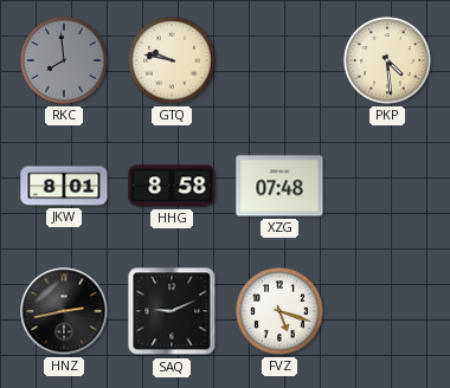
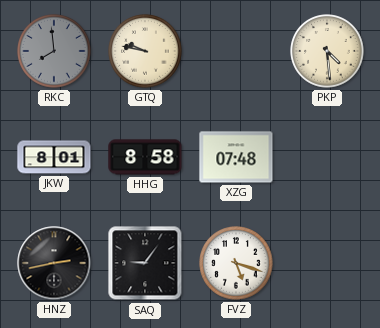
SAQ: 9:11 -> 9:06 (145, 263)
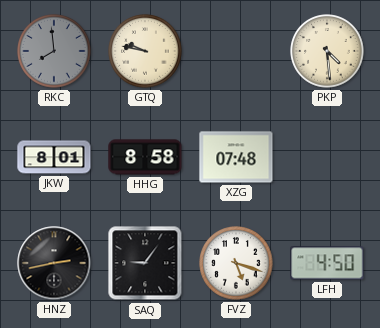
LFH: none -> 4:50 (327, 263)
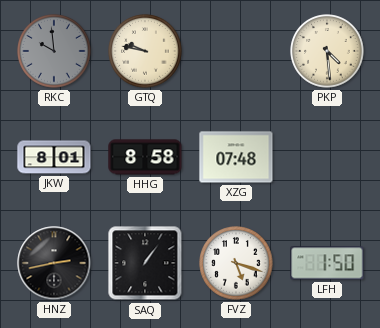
RKC: 7:59 -> 9:59 (54, 51)
SAQ: 9:06 -> 1:06 (145, 263)
LFH: 4:50 -> 1:50 (327, 263)
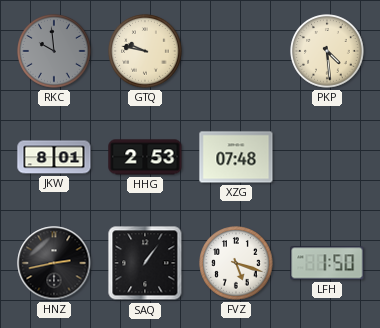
HHG: 8:58 -> 2:53 (145, 157)
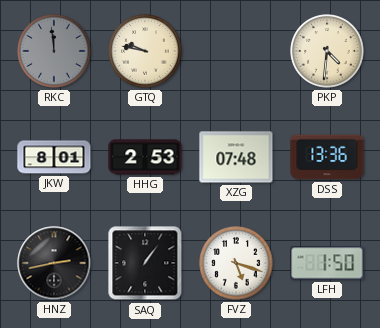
RKC: 9:59 -> 11:59 (54, 51)
PKP: 4:29 -> 4:31 (327, 51)
DSS: none -> 13:36 (327, 157)
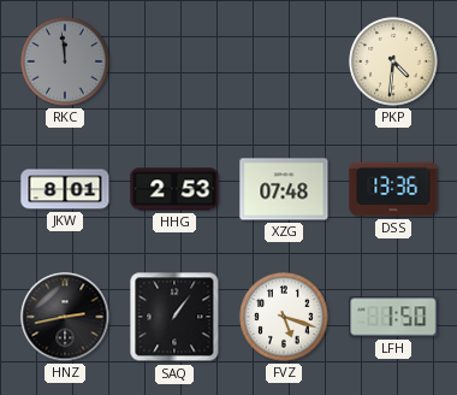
GTQ: 9:47 -> none (145, 51)
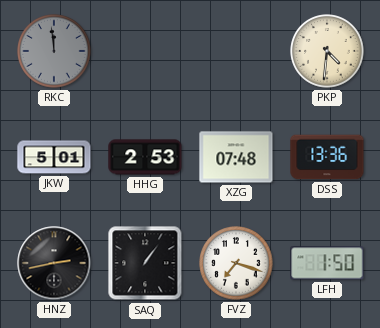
JKW: 8:01 -> 5:01 (54, 157)
FVZ: 5:18 -> 7:18 (236, 263)
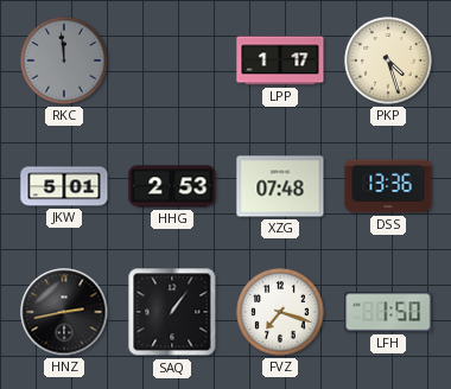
LPP: none -> 1:17 (280, 60)
PKP: 4:31 -> 4:27 (388, 60)
